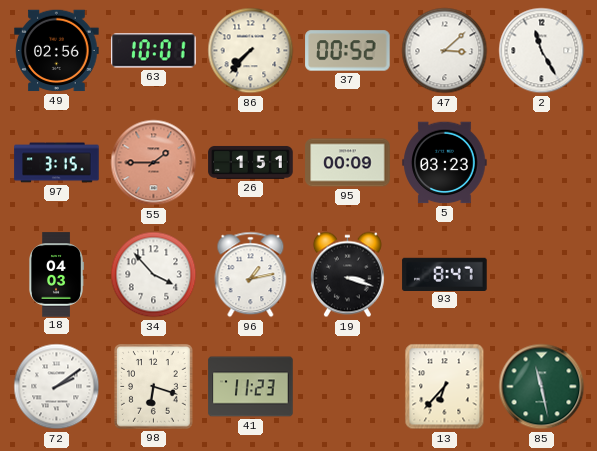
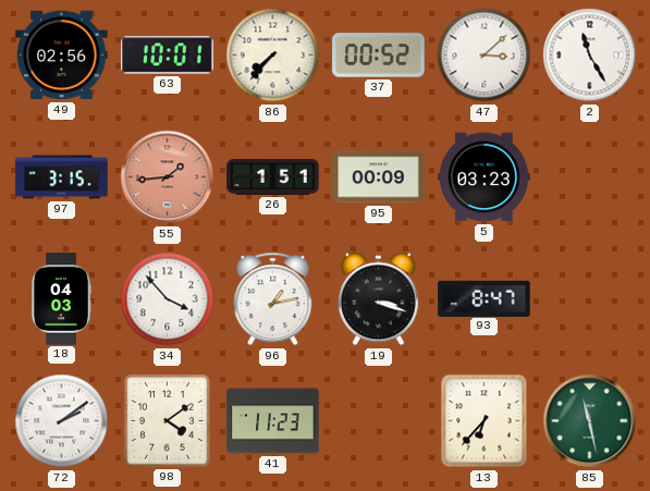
55: 1:45 -> 1:44 (168, 177)
98: 6:18 -> 4:09 (168, 421)
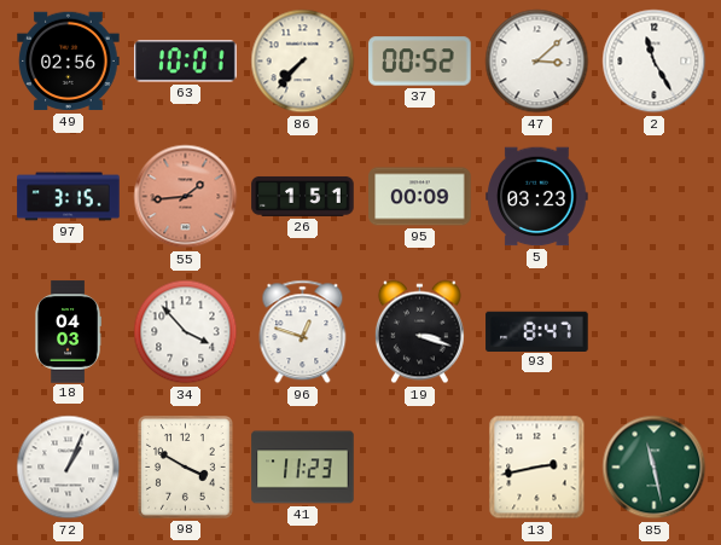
96: 1:13 -> 12:48 (303, 332)
72: 2:09 -> 1:04 (69, 468)
98: 4:09 -> 3:50 (186, 468)
13: 6:37 -> 2:43 (537, 468)
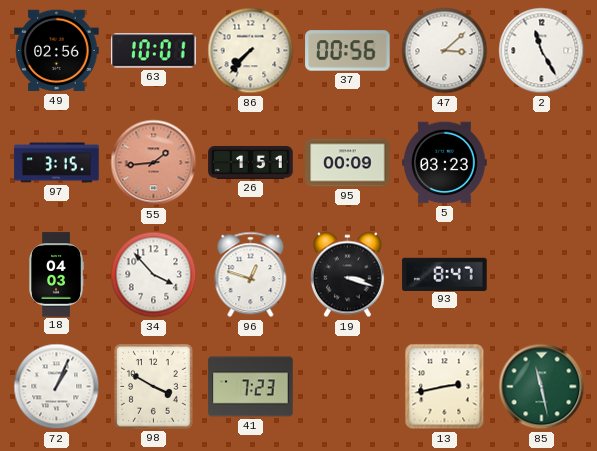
37: 00:52 -> 00:56 (348, 51)
41: 11:23 -> 7:23 (251, 387)
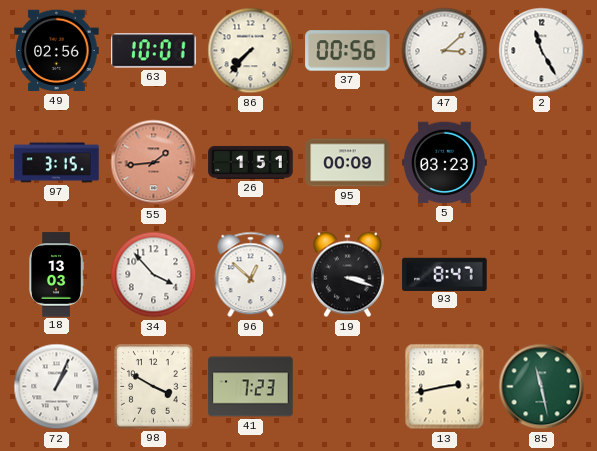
18: 04:03 -> 13:03 (56, 275)
96: 12:48 -> 12:52 (251, 275)
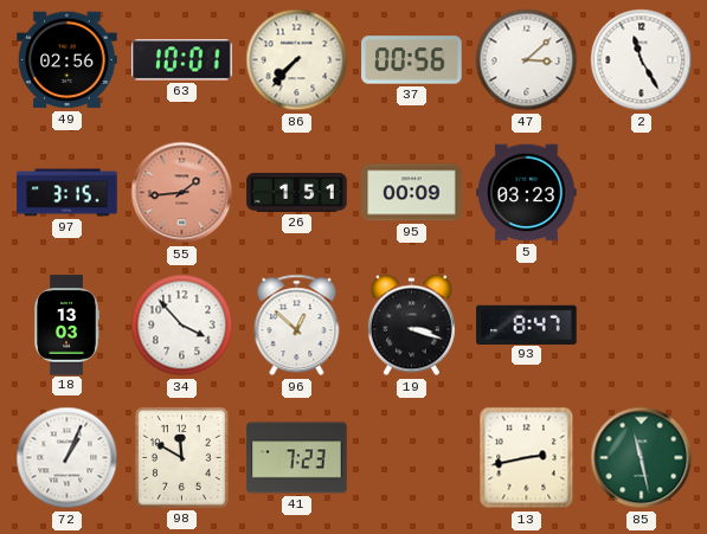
98: 3:50 -> 11:50 (182, 458)
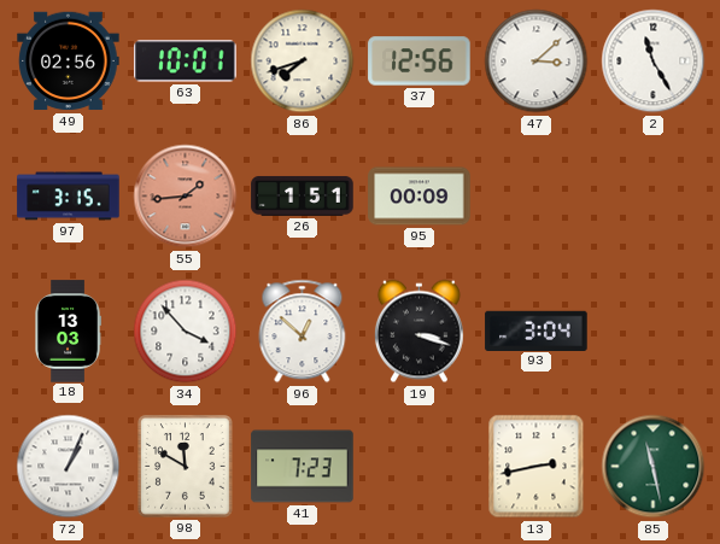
86: 7:37 -> 7:42 (303, 62)
37: 00:56 -> 12:56 (420, 62)
5: 03:23 -> none (527, 193)
93: 8:47 -> 3:04 (537, 331)
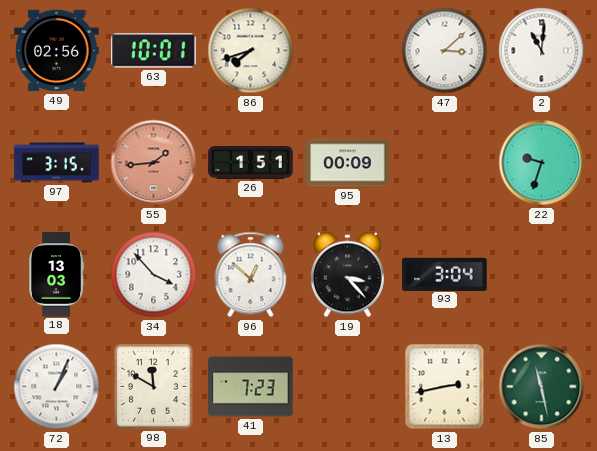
37: 12:56 -> none (420, 62)
2: 11:25 -> 11:01 (542, 51)
22: none -> 9:33 (542, 163)
19: 3:18 -> 3:23 (347, 275)
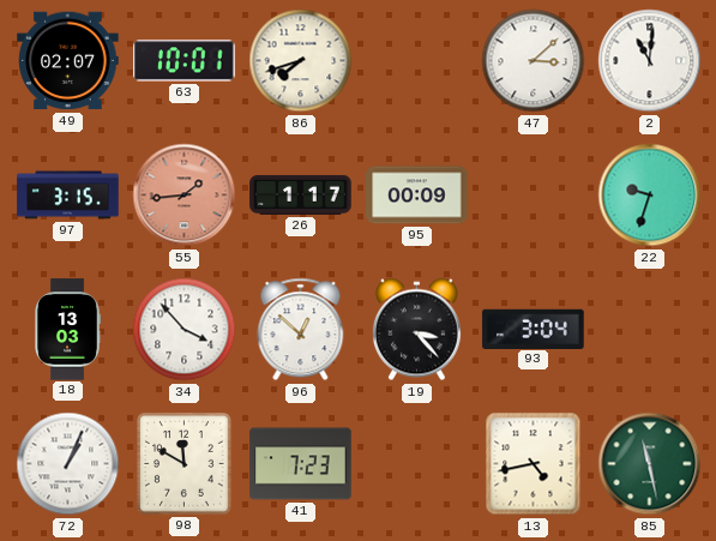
49: 02:56 -> 02:07 (68, 61)
26: 1:51 -> 1:17 (301, 194)
13: 2:43 -> 4:43 (534, 464)
